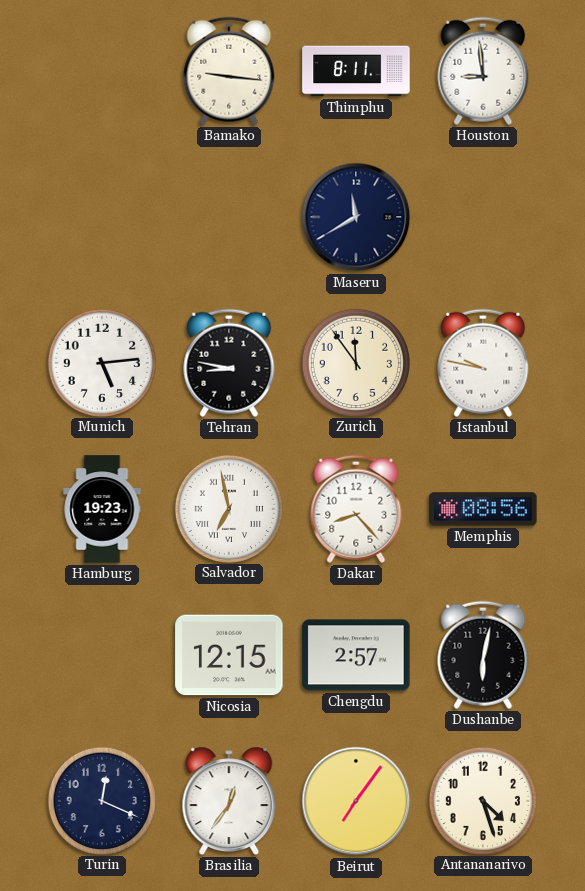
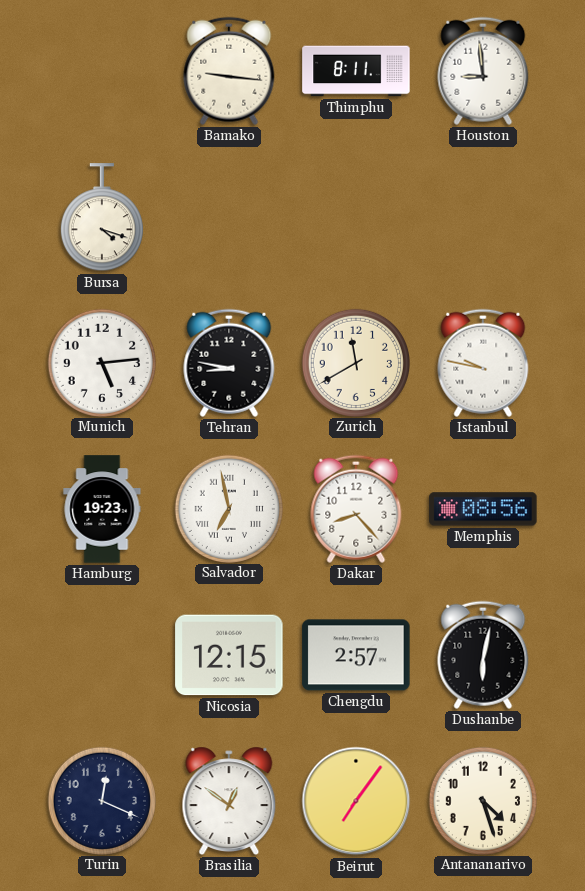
Bursa: none -> 4:18 (102, 218)
Maseru: 11:40 -> none (356, 217)
Zurich: 11:54 -> 11:40 (355, 362)
Brasilia: 12:36 -> 12:51 (229, 801)
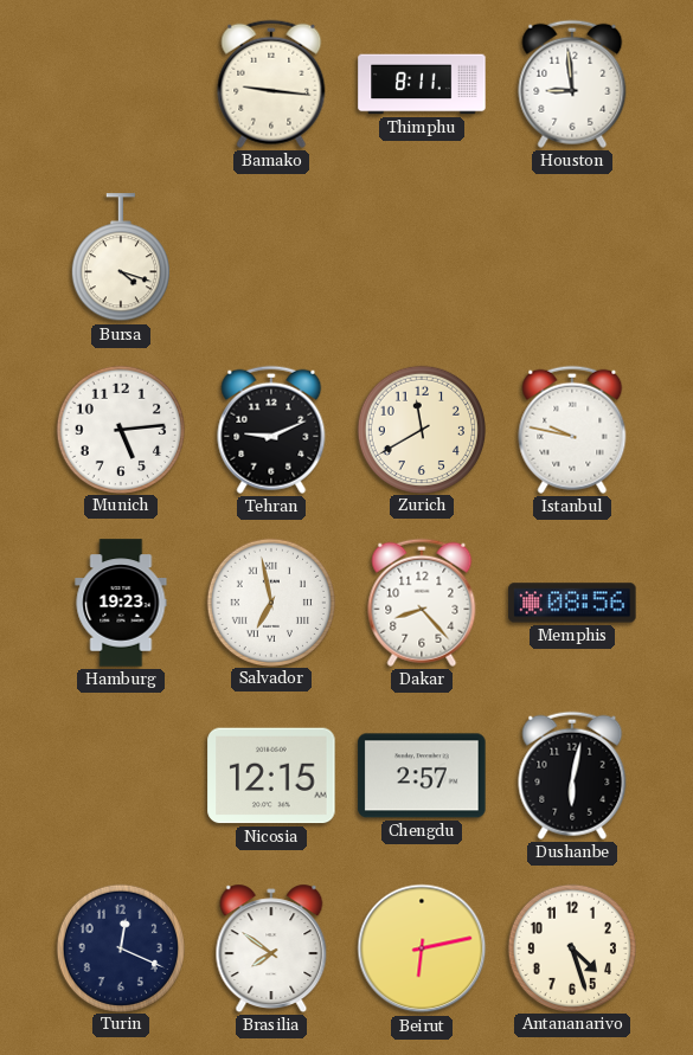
Tehran: 8:47 -> 9:11 (271, 430)
Brasilia: 12:51 -> 7:51 (271, 948)
Beirut: 7:06 -> 6:13 (422, 948)
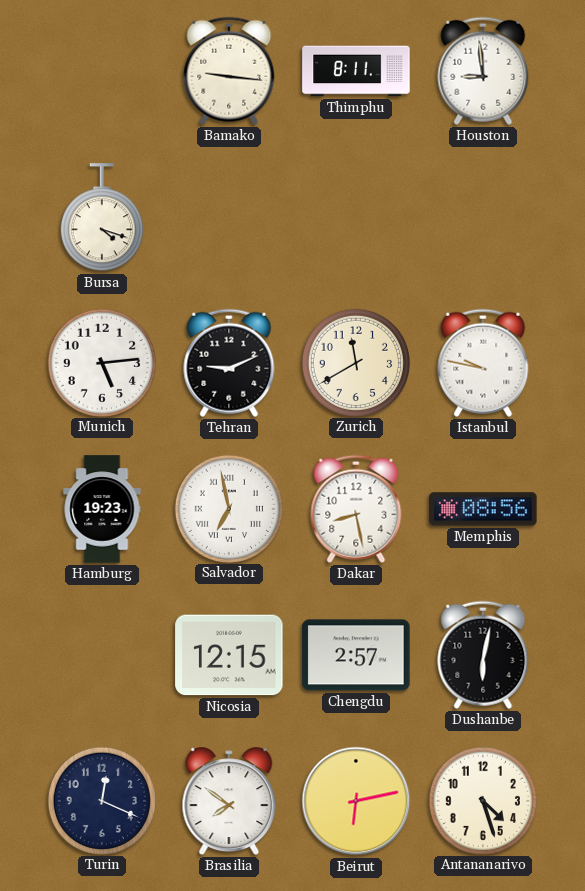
Dakar: 8:23 -> 8:28 (356, 509)
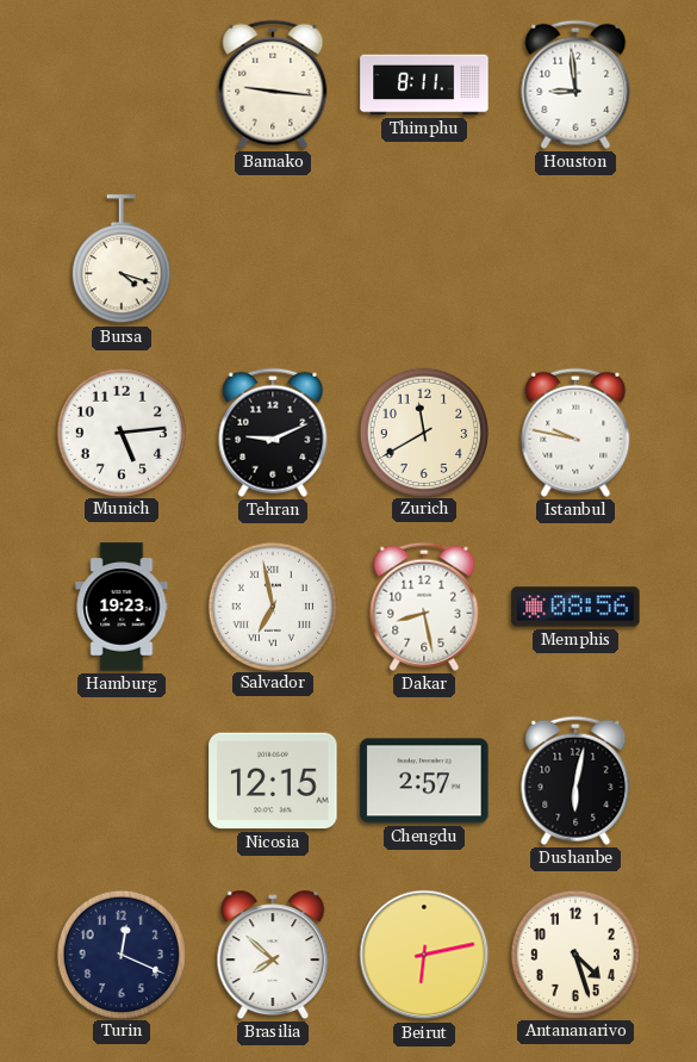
Brasilia: 7:51 -> 7:52 (273, 955)
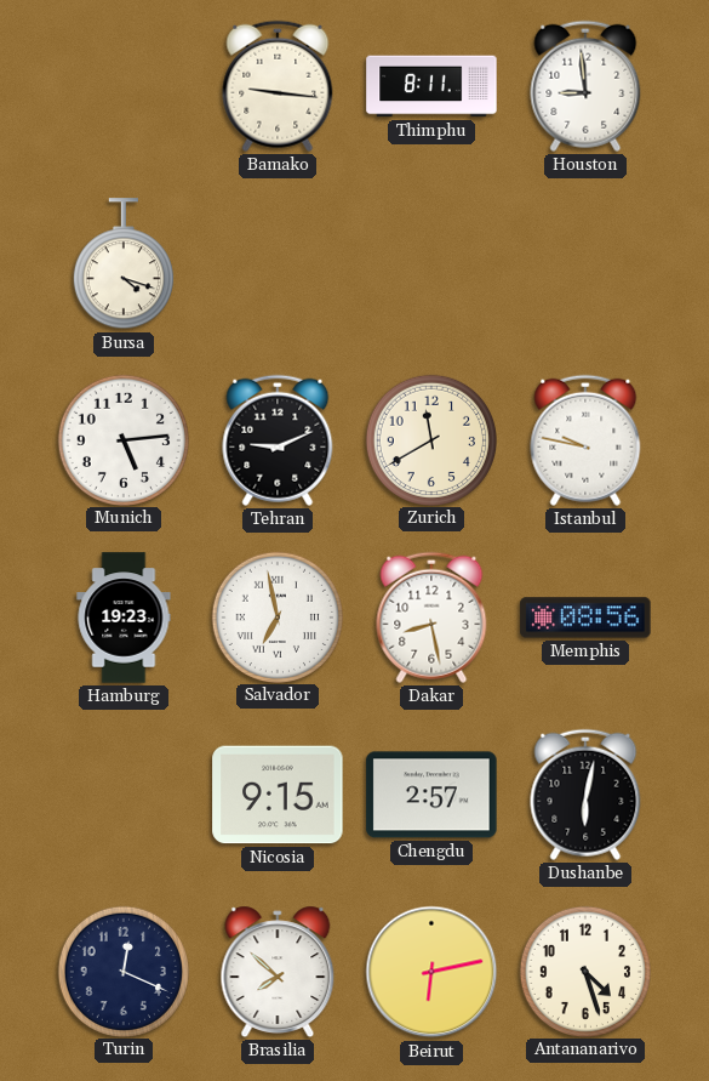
Nicosia: 12:15 -> 9:15 (278, 795)
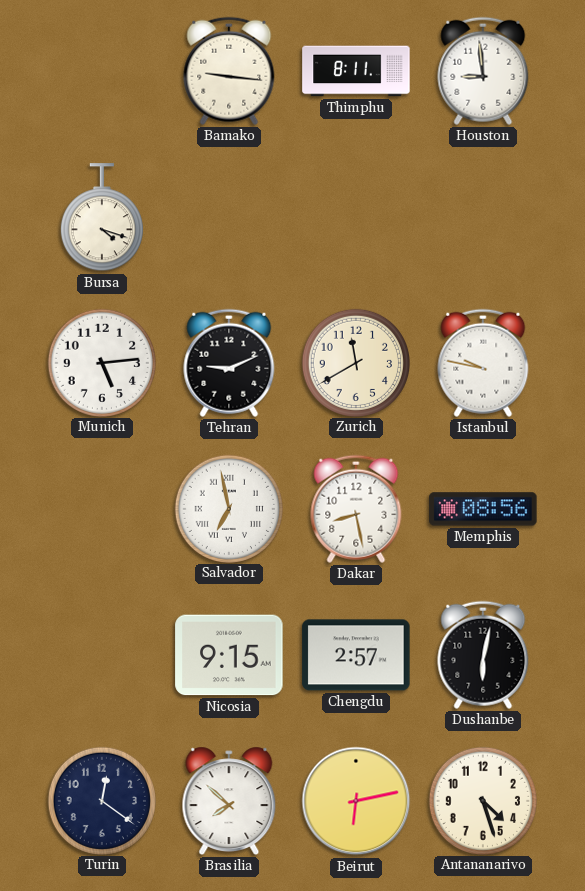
Hamburg: 19:23 -> none (124, 618)
Turin: 12:19 -> 12:21 (101, 800)
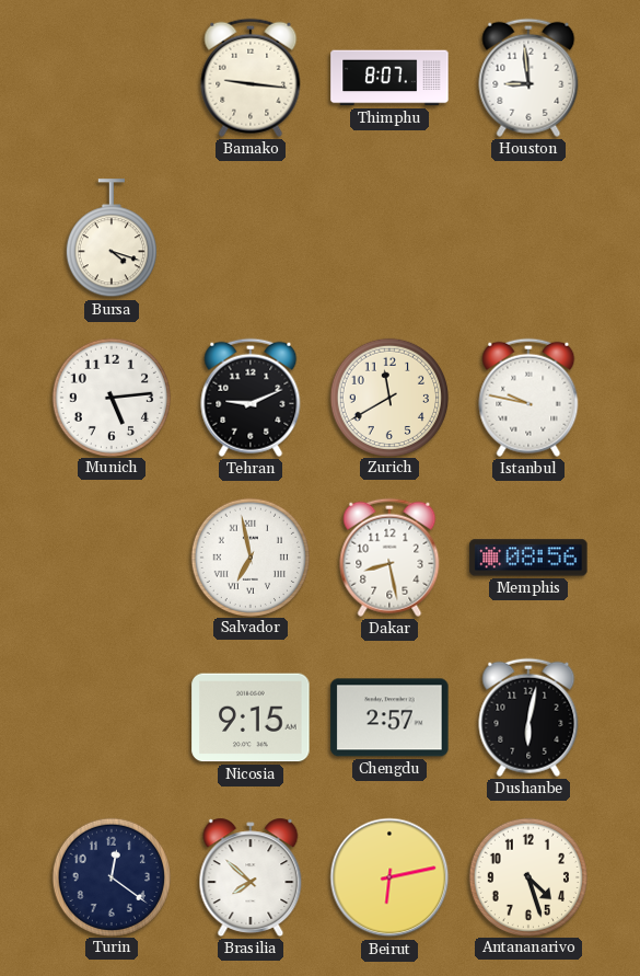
Thimphu: 8:11 -> 8:07 (389, 78)
